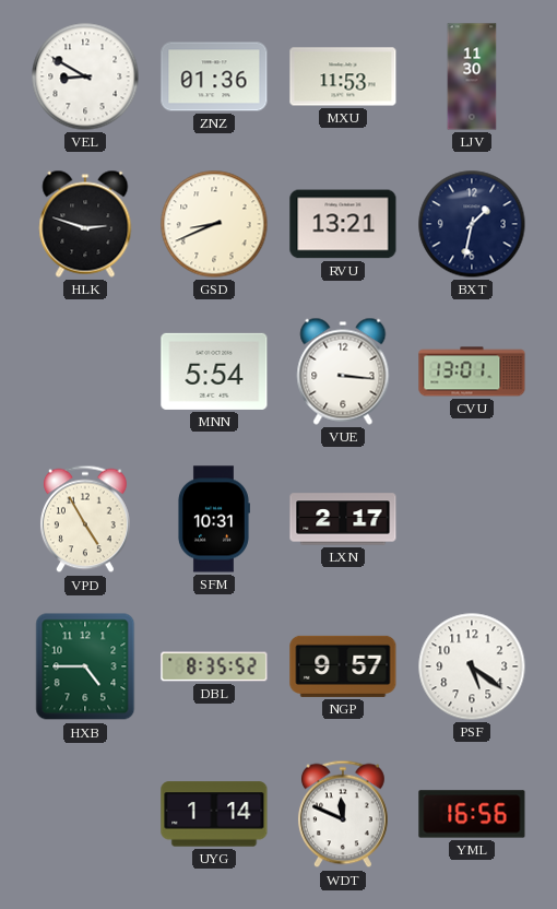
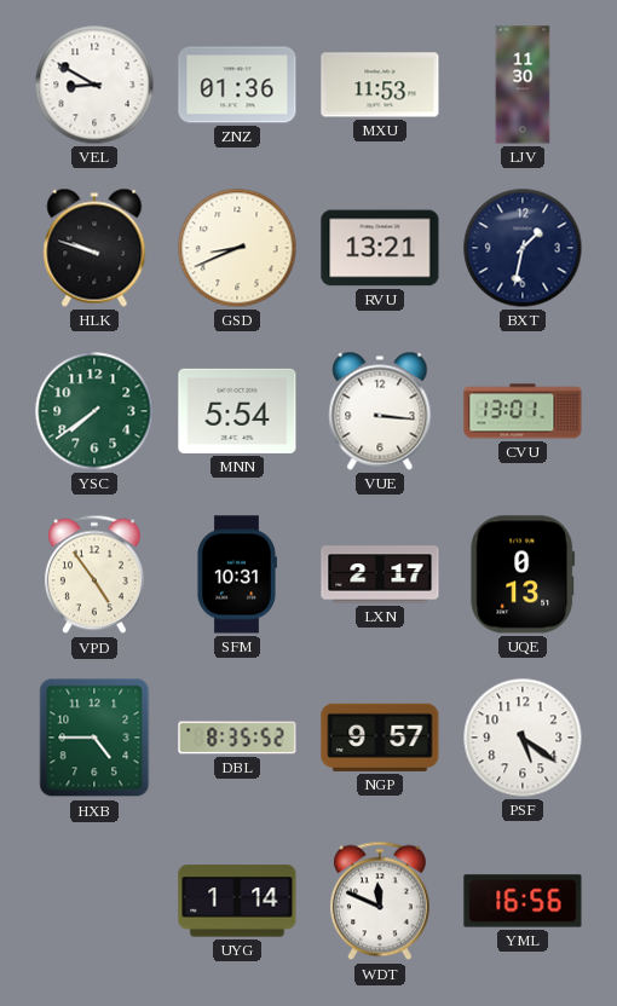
HLK: 2:48 -> 9:48 (94, 248)
YSC: none -> 7:39 (94, 411)
VPD: 4:55 -> 4:54 (94, 574)
UQE: none -> 0:13 (523, 574)
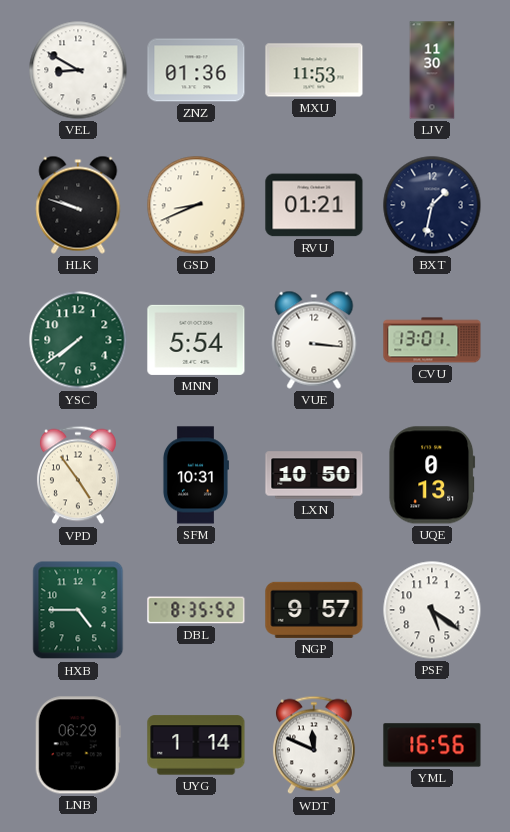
RVU: 13:21 -> 01:21 (314, 205)
LXN: 2:17 -> 10:50 (314, 475)
LNB: none -> 06:29 (78, 745)
